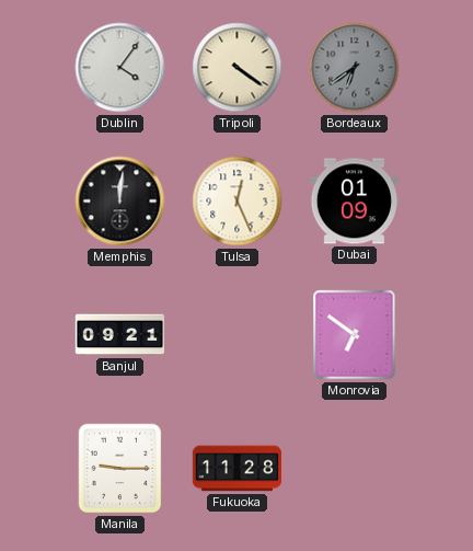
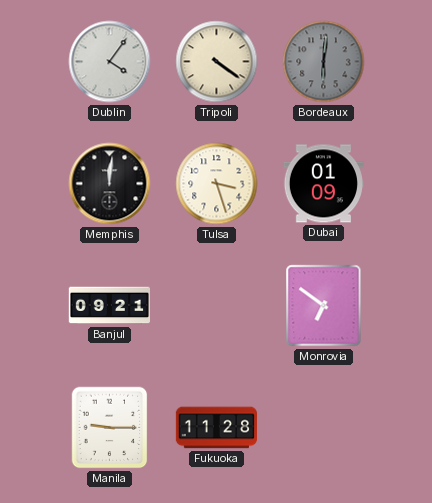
Bordeaux: 6:39 -> 6:01 (324, 62)
Tulsa: 12:26 -> 3:27 (217, 184)
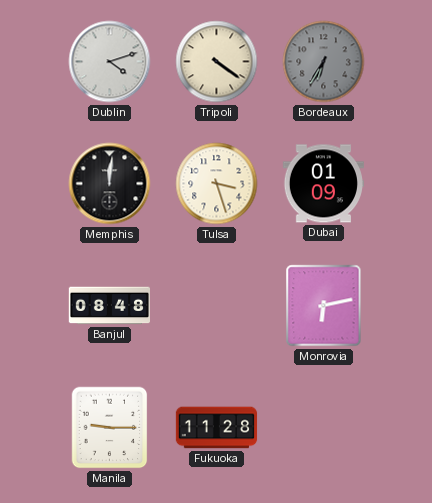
Dublin: 4:06 -> 4:12 (110, 62)
Bordeaux: 6:01 -> 6:35 (324, 62)
Banjul: 09:21 -> 08:48 (109, 306)
Monrovia: 6:51 -> 6:13 (324, 306)
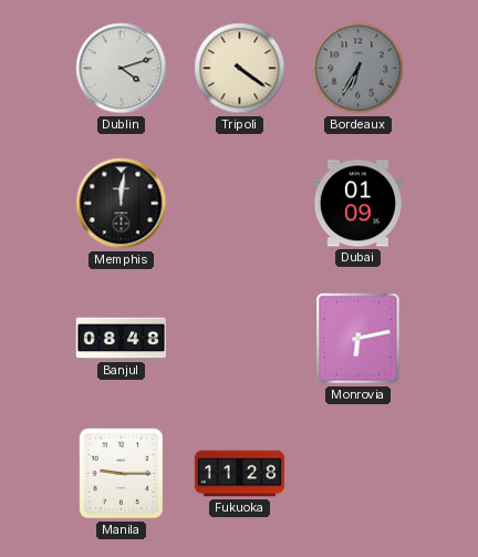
Tulsa: 3:27 -> none (217, 184)
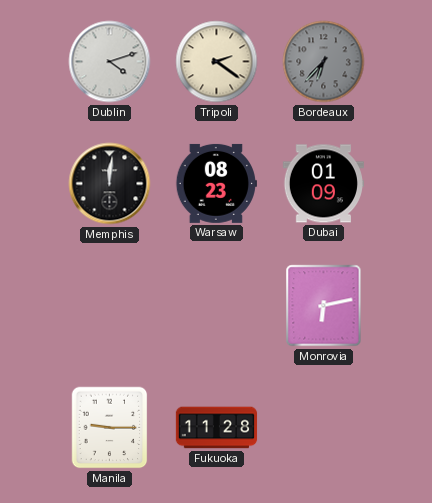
Tripoli: 4:21 -> 2:21 (217, 62)
Bordeaux: 6:35 -> 6:37 (324, 62)
Warsaw: none -> 08:23 (216, 183)
Banjul: 08:48 -> none (121, 339)
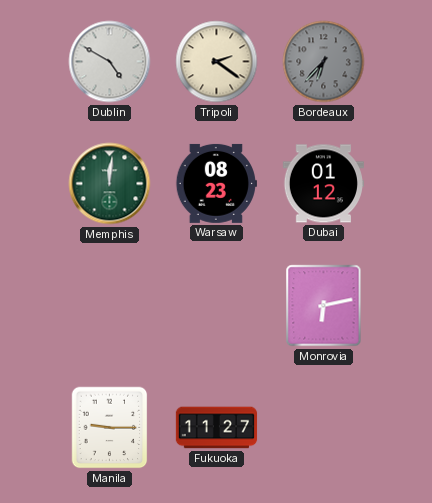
Dublin: 4:12 -> 4:50 (110, 62)
Memphis dial: black -> green (110, 184)
Dubai: 01:09 -> 01:12 (323, 184)
Fukuoka: 11:28 -> 11:27 (217, 428)
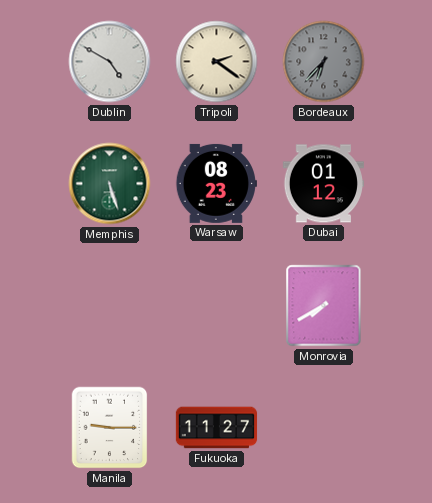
Memphis: 12:01 -> 5:27 (110, 184)
Monrovia: 6:13 -> 7:40 (324, 306)
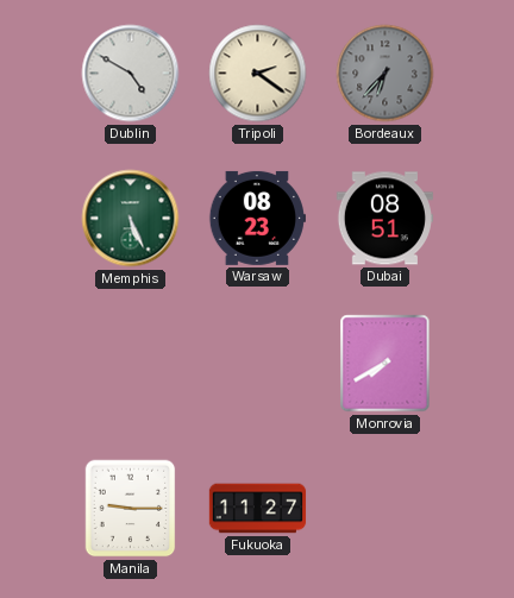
Memphis: 5:27 -> 5:26 (131, 219)
Dubai: 01:12 -> 08:51 (384, 219)
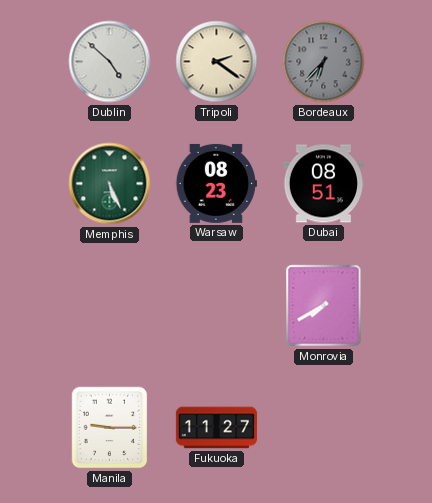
Dublin: 4:50 -> 4:52 (110, 62)
